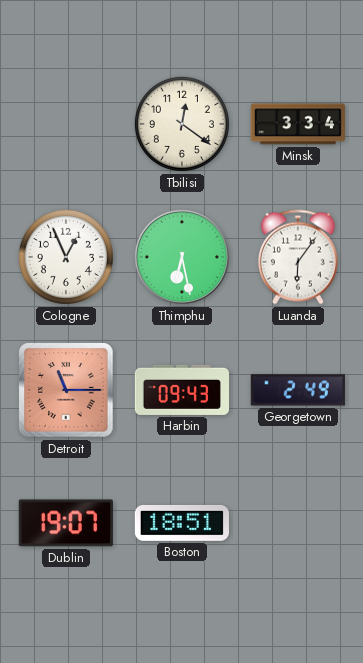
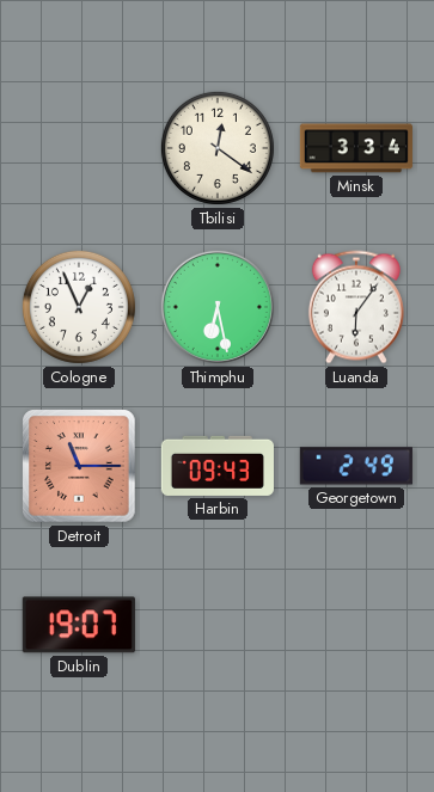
Boston: 18:51 -> none (182, 523)
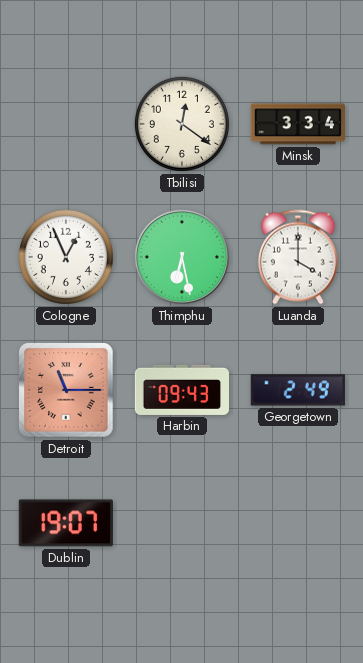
Luanda: 6:06 -> 4:00 (298, 257)
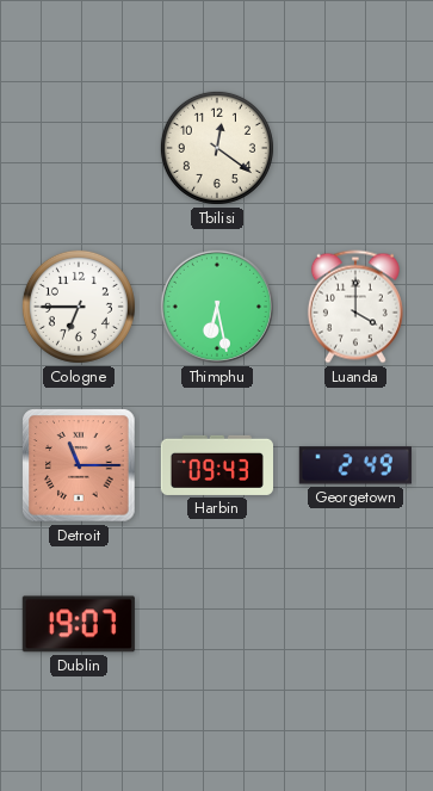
Minsk: 3:34 -> none (298, 124)
Cologne: 12:56 -> 6:45 (79, 307)
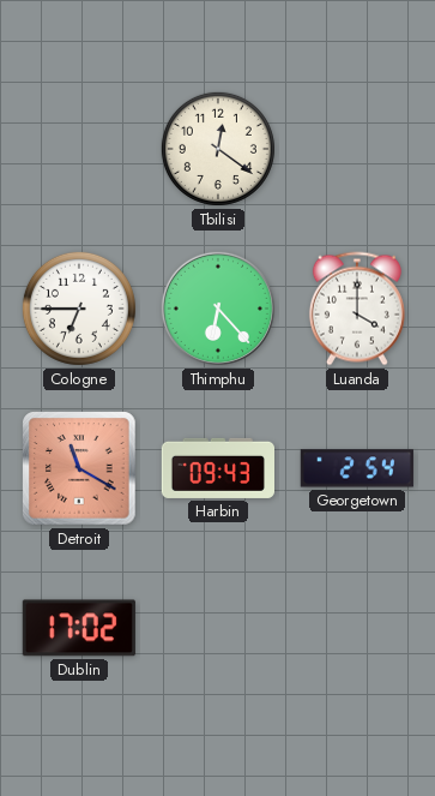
Thimphu: 6:28 -> 6:23 (218, 309)
Detroit: 11:15 -> 11:20 (79, 468)
Georgetown: 2:49 -> 2:54 (357, 468)
Dublin: 19:07 -> 17:02 (79, 628)
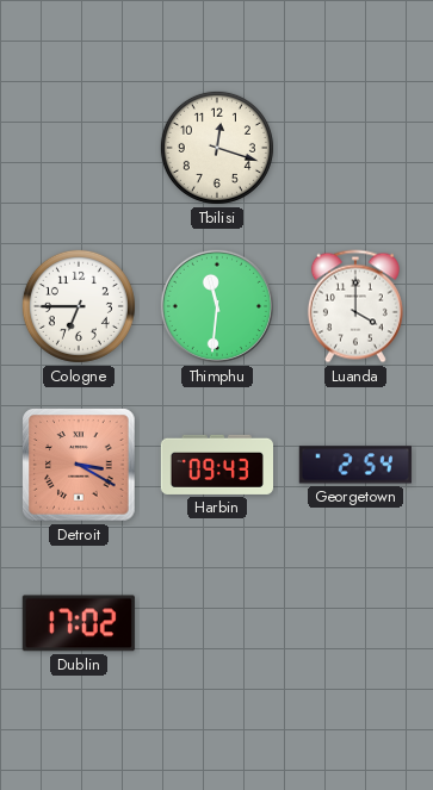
Tbilisi: 12:21 -> 12:18 (217, 148)
Thimphu: 6:23 -> 11:31 (217, 306)
Detroit: 11:20 -> 3:20 (79, 465)
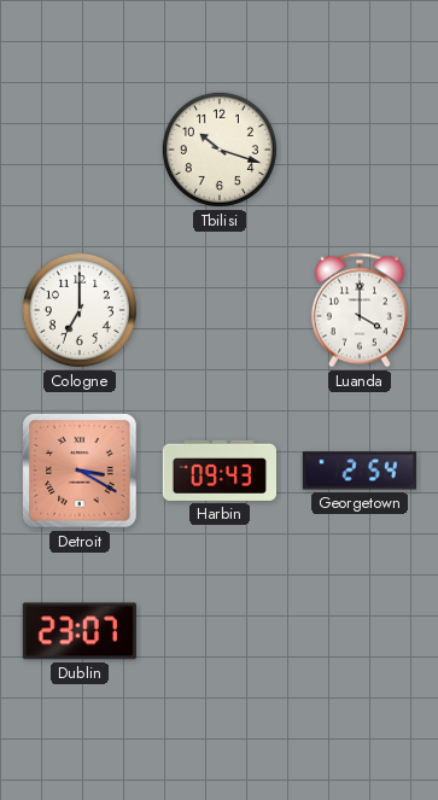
Tbilisi: 12:18 -> 10:18 (220, 150)
Cologne: 6:45 -> 7:00 (80, 310)
Thimphu: 11:31 -> none (217, 306)
Dublin: 17:02 -> 23:07 (80, 631)
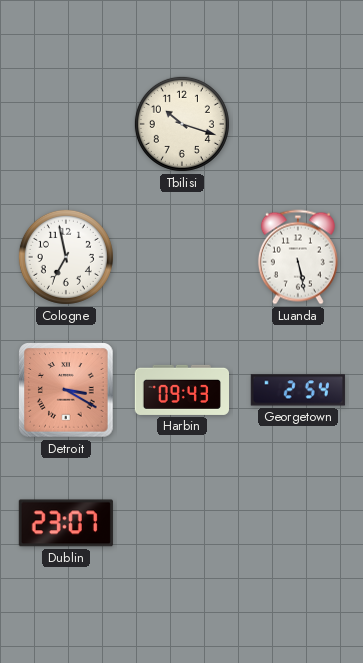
Cologne: 7:00 -> 6:58 (66, 257)
Luanda: 4:00 -> 5:28 (298, 257)
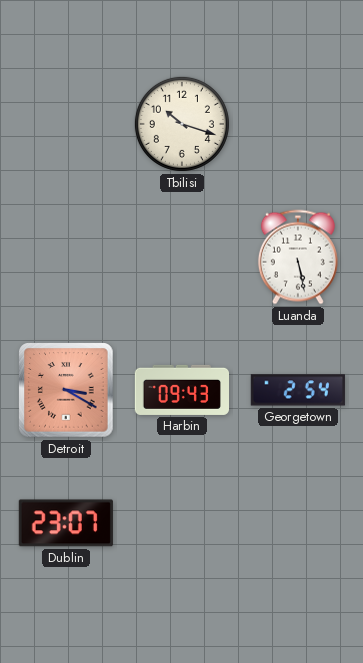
Cologne: 6:58 -> none (66, 257)
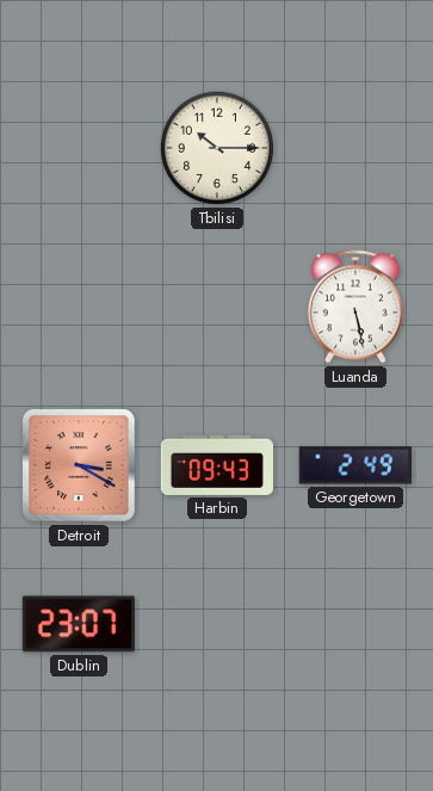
Tbilisi: 10:18 -> 10:15 (217, 148)
Georgetown: 2:54 -> 2:49 (355, 465)
